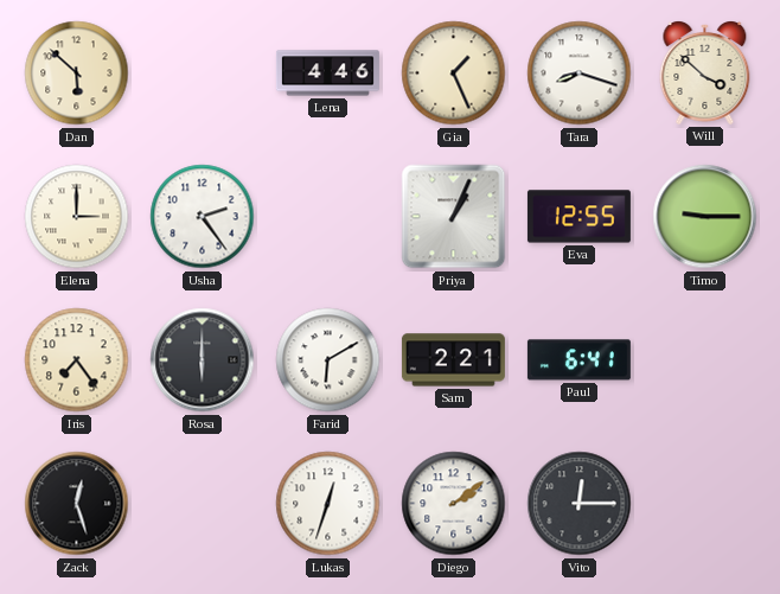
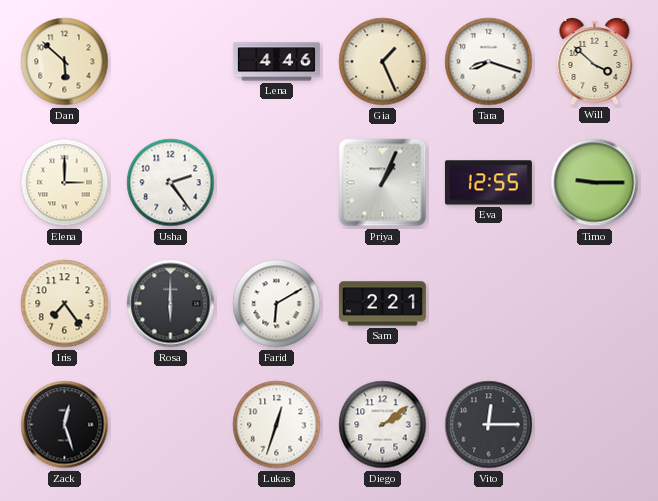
Paul: 6:41 -> none (578, 360)
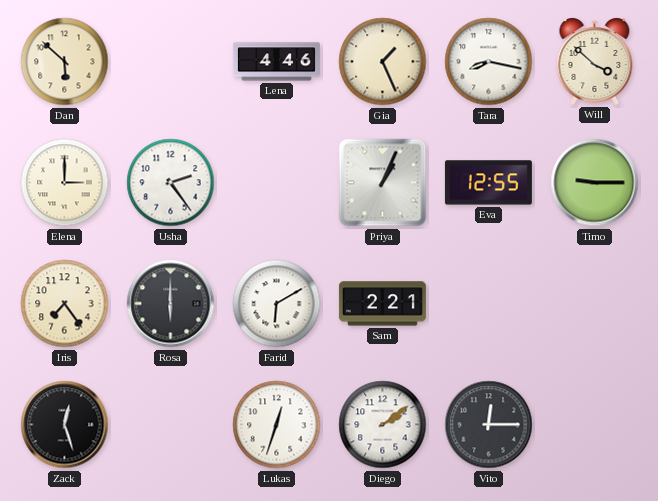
Tara: 8:18 -> 8:17 (489, 62)
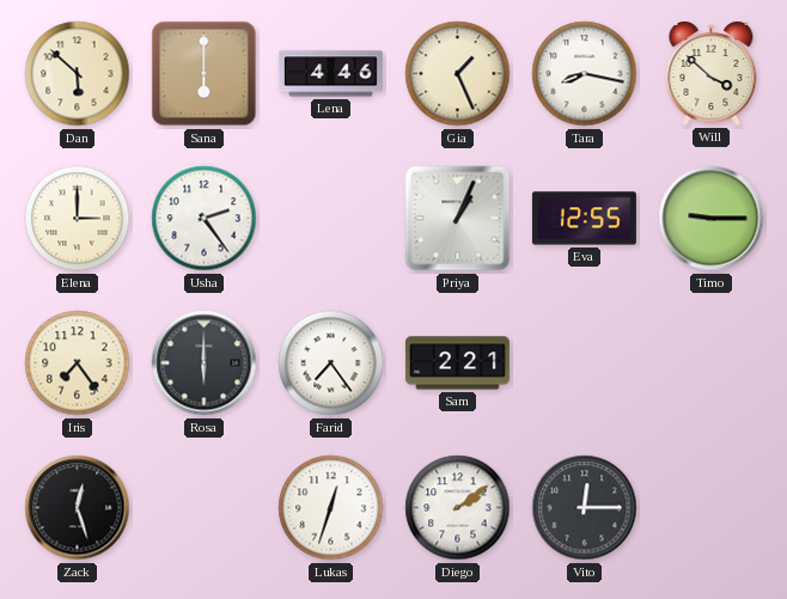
Sana: none -> 6:00 (205, 74)
Farid: 6:10 -> 7:24 (331, 363)
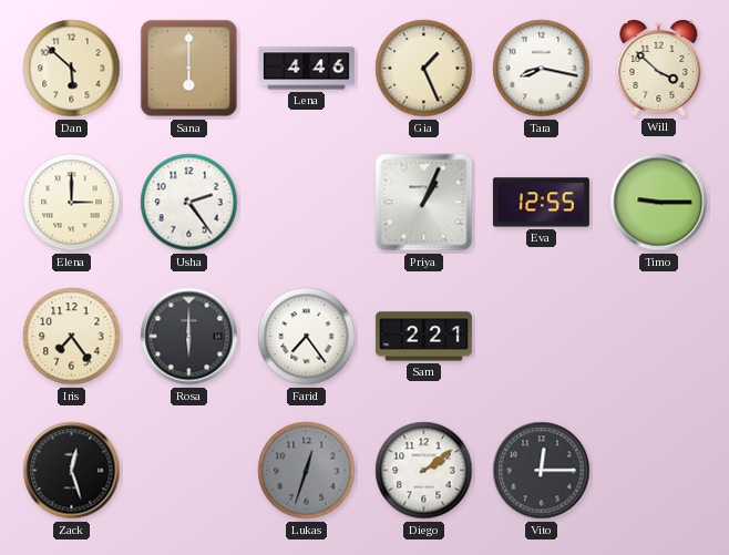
Lukas dial: white -> grey (307, 471)
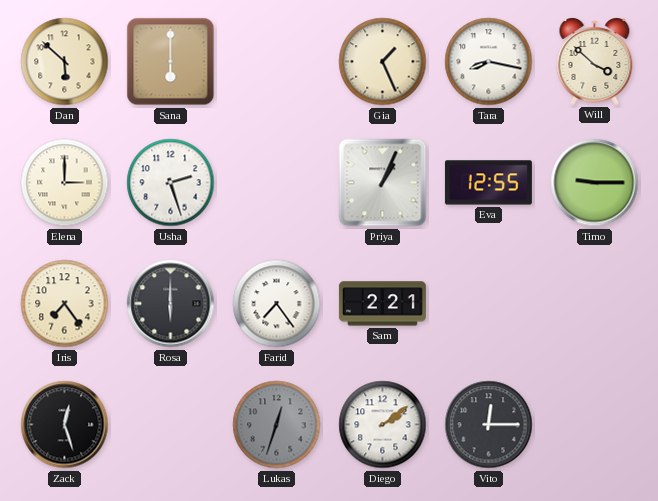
Lena: 4:46 -> none (306, 69)
Usha: 2:24 -> 2:27 (171, 183)
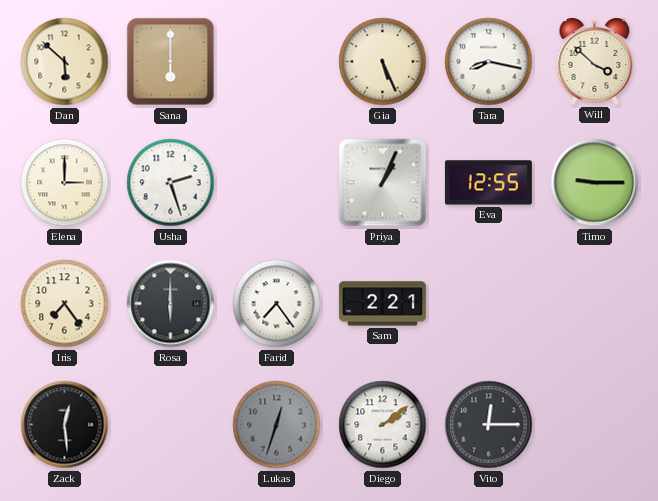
Gia: 1:26 -> 5:26 (383, 62)
Zack: 12:27 -> 12:29 (65, 425)
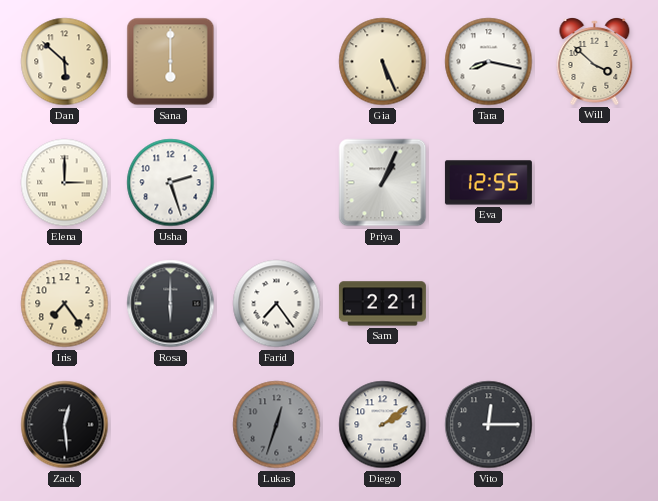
Timo: 9:15 -> none (595, 183)
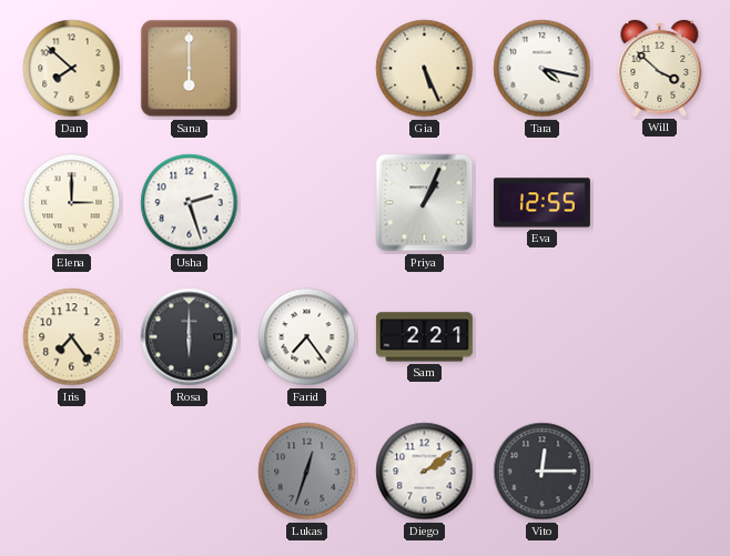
Dan: 5:52 -> 7:52 (72, 69)
Tara: 8:17 -> 4:17 (543, 69)
Zack: 12:29 -> none (65, 425)
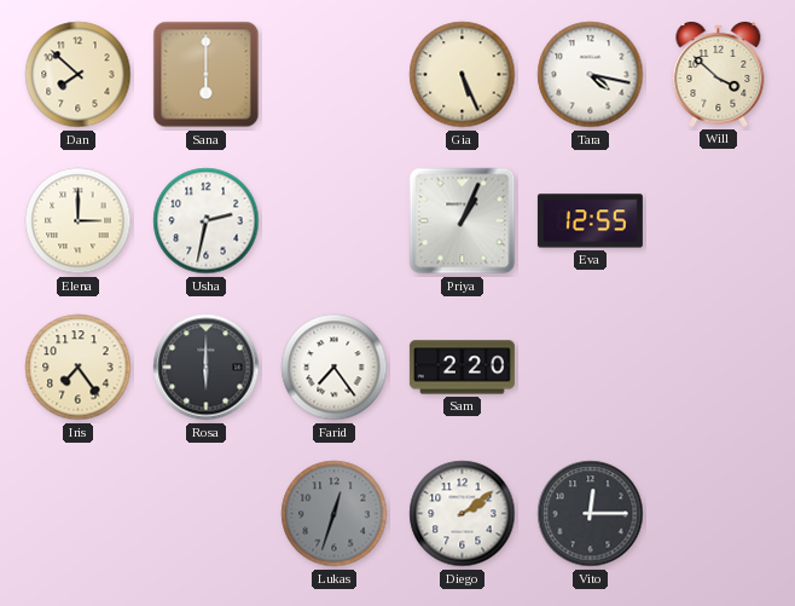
Usha: 2:27 -> 2:32 (207, 221)
Sam: 2:21 -> 2:20 (462, 368)
